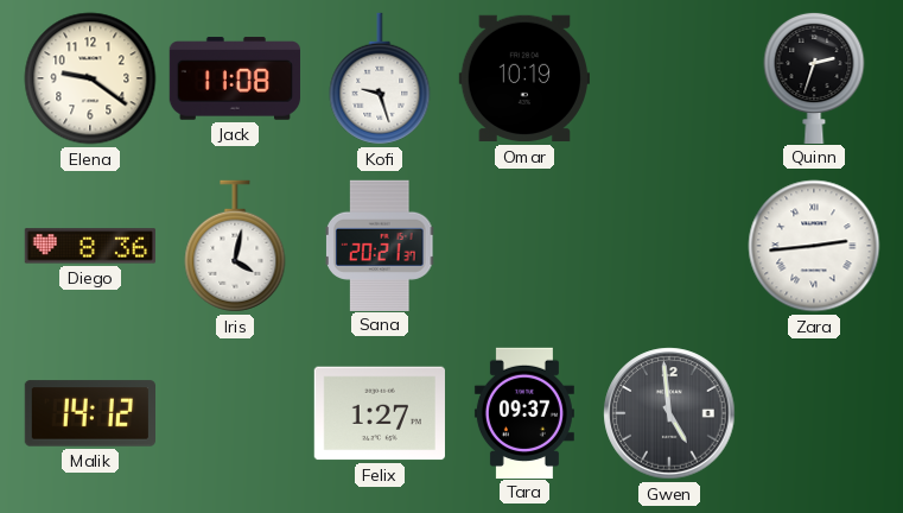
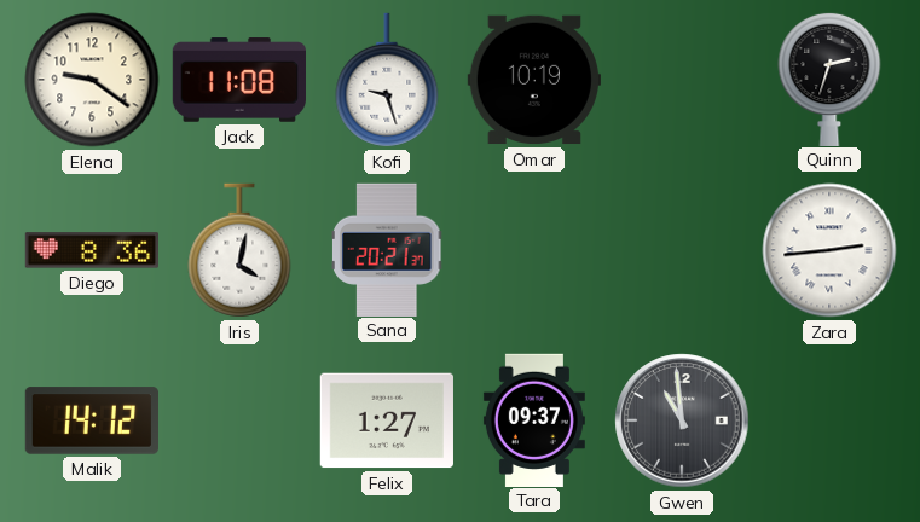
Gwen: 4:59 -> 10:59 (682, 420)
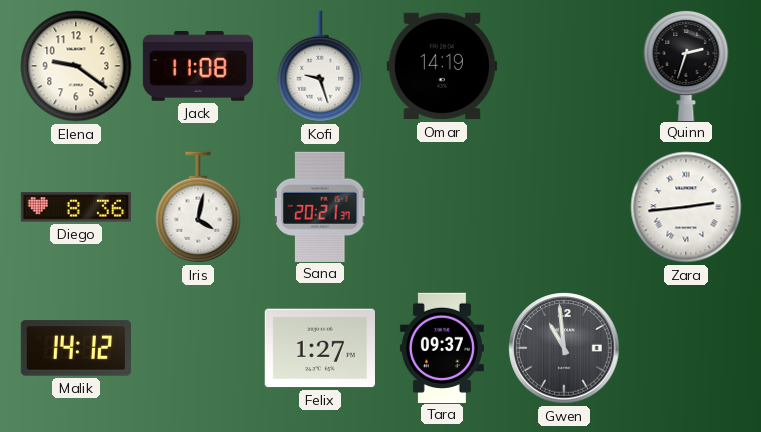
Omar: 10:19 -> 14:19 (441, 66)
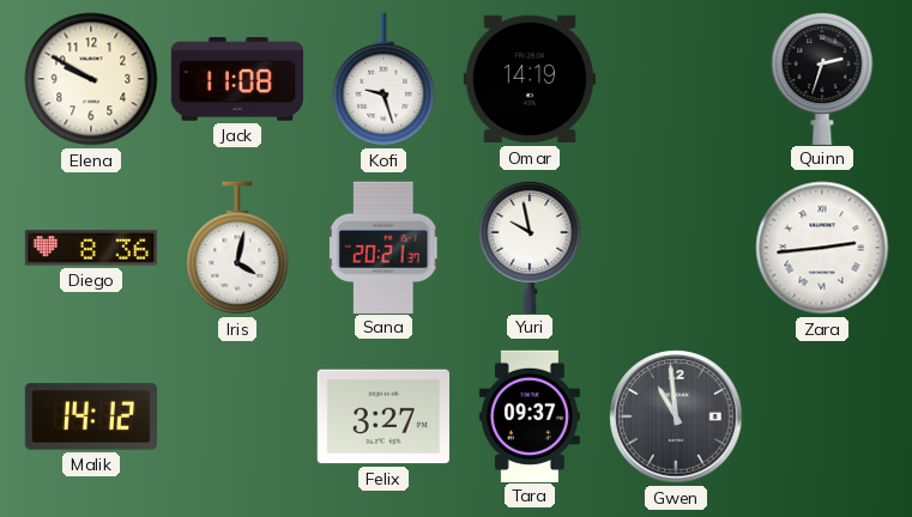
Elena: 9:21 -> 9:50 (91, 79)
Yuri: none -> 9:58 (530, 247)
Felix: 1:27 -> 3:27 (383, 416)
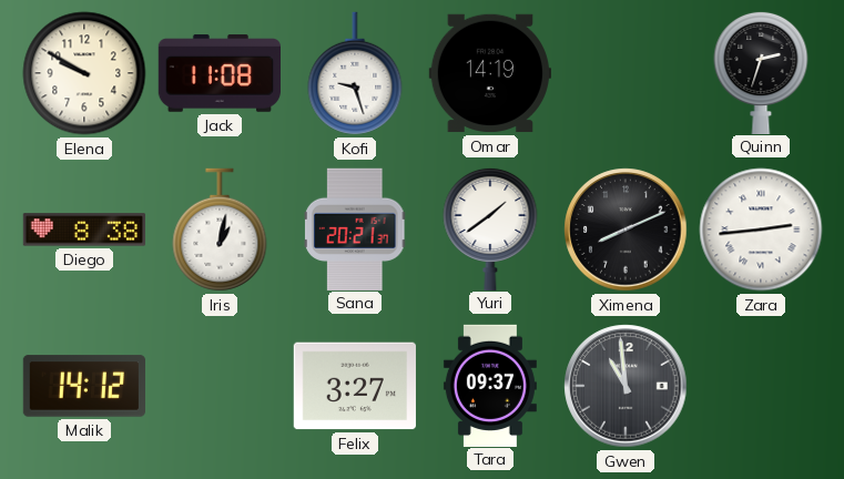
Diego: 8:36 -> 8:38 (83, 230)
Iris: 4:02 -> 1:02 (220, 230)
Yuri: 9:58 -> 1:39 (490, 228)
Ximena: none -> 8:11 (626, 230)
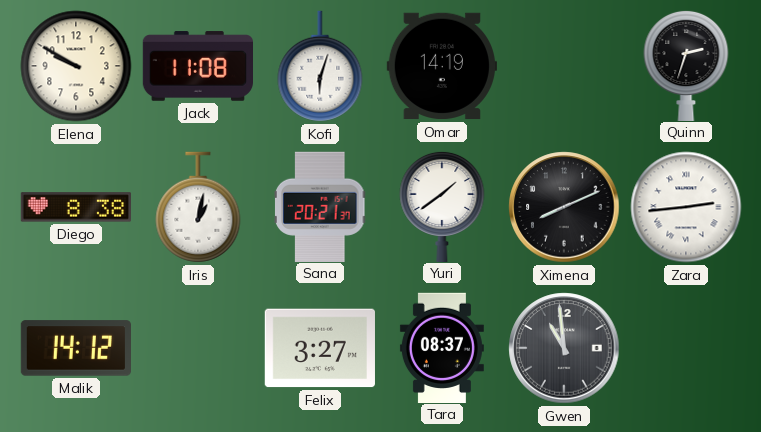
Kofi: 9:27 -> 6:03 (320, 66)
Tara: 09:37 -> 08:37 (442, 347)
